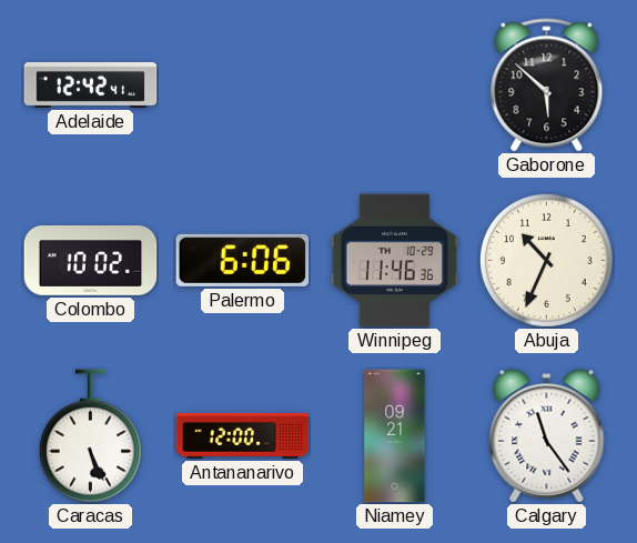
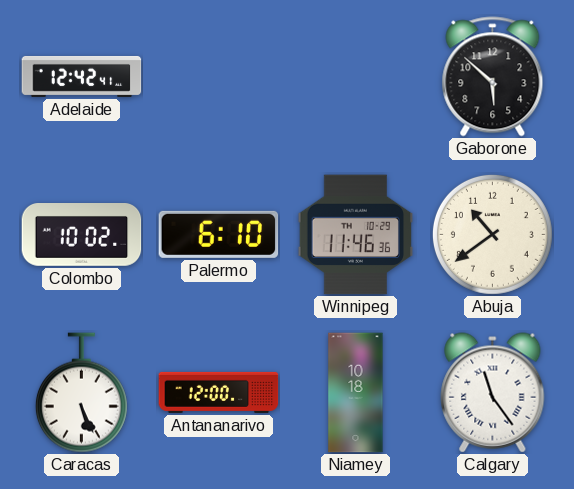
Palermo: 6:06 -> 6:10 (219, 234)
Abuja: 10:34 -> 10:39 (492, 234)
Niamey: 09:21 -> 10:18 (356, 393)
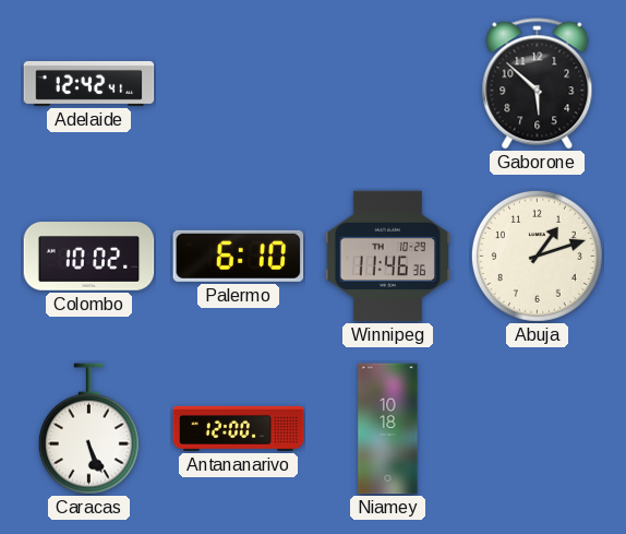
Abuja: 10:39 -> 1:12 (537, 256)
Calgary: 11:24 -> none (493, 393)
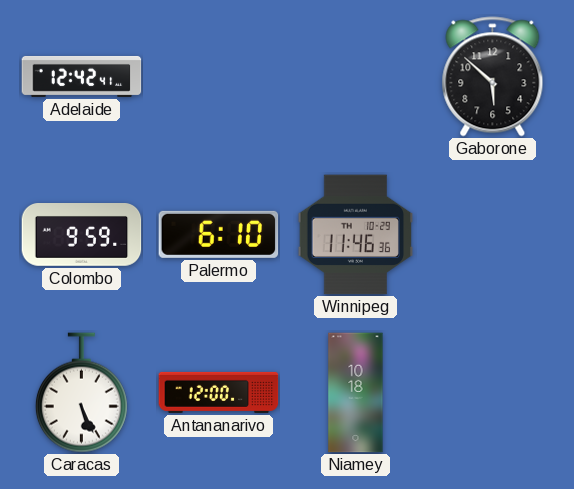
Colombo: 10:02 -> 9:59 (82, 235)
Abuja: 1:12 -> none (537, 256)
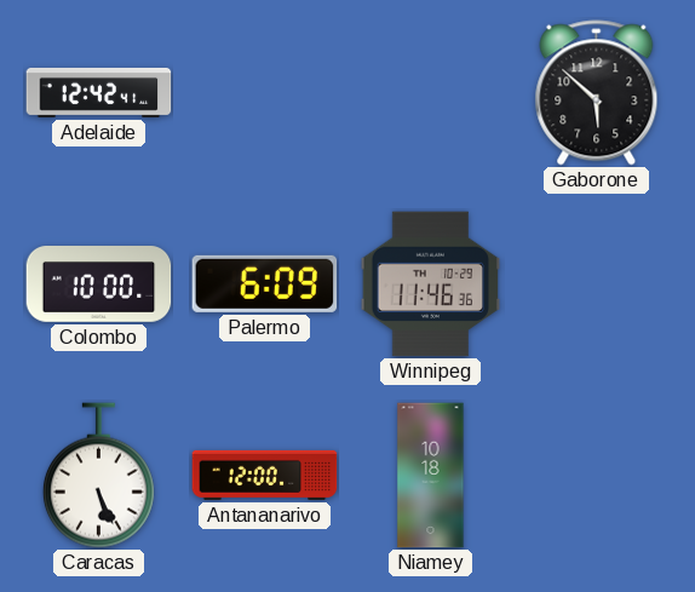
Colombo: 9:59 -> 10:00 (99, 284)
Palermo: 6:10 -> 6:09 (265, 283)
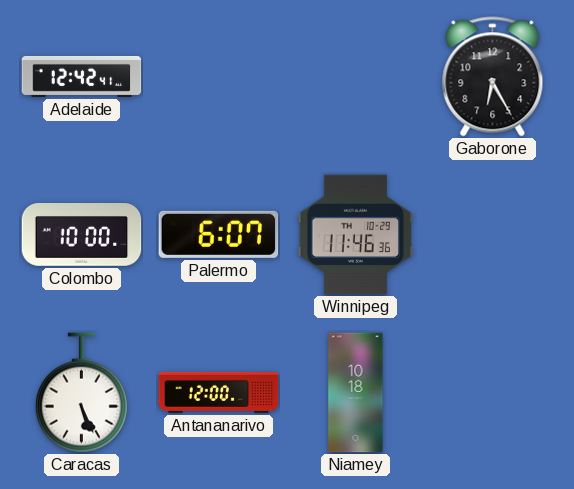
Gaborone: 5:52 -> 6:25 (493, 77)
Palermo: 6:09 -> 6:07 (219, 234)
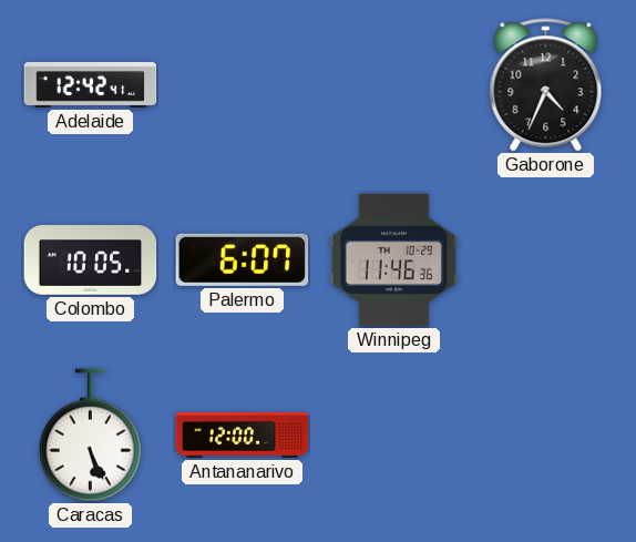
Gaborone: 6:25 -> 4:34 (546, 85)
Colombo: 10:00 -> 10:05 (91, 260)
Niamey: 10:18 -> none (356, 393)
